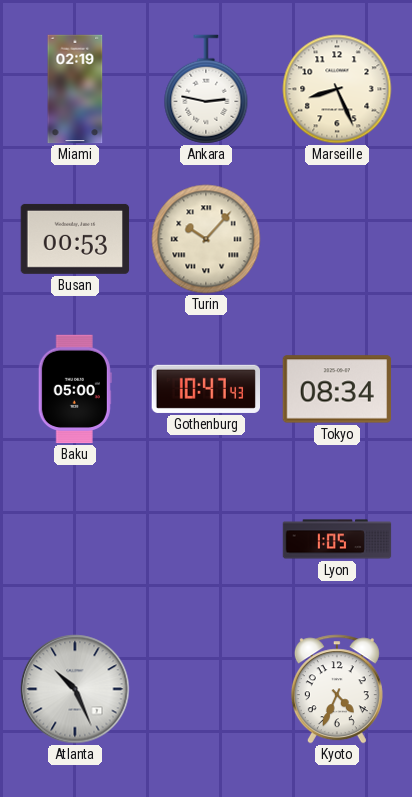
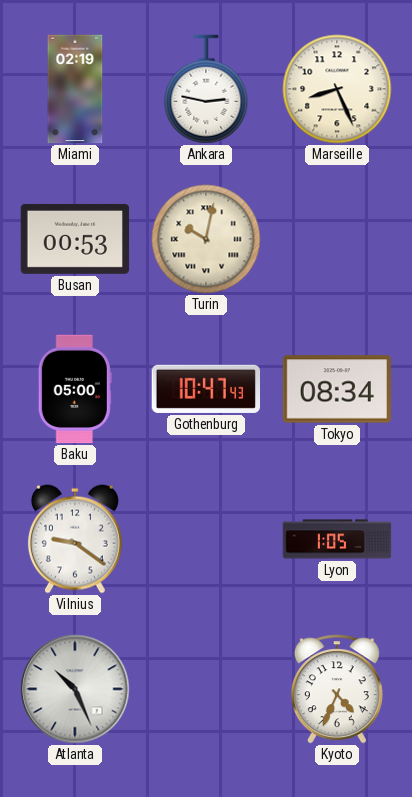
Turin: 10:07 -> 10:02 (206, 239)
Vilnius: none -> 9:21 (75, 539)
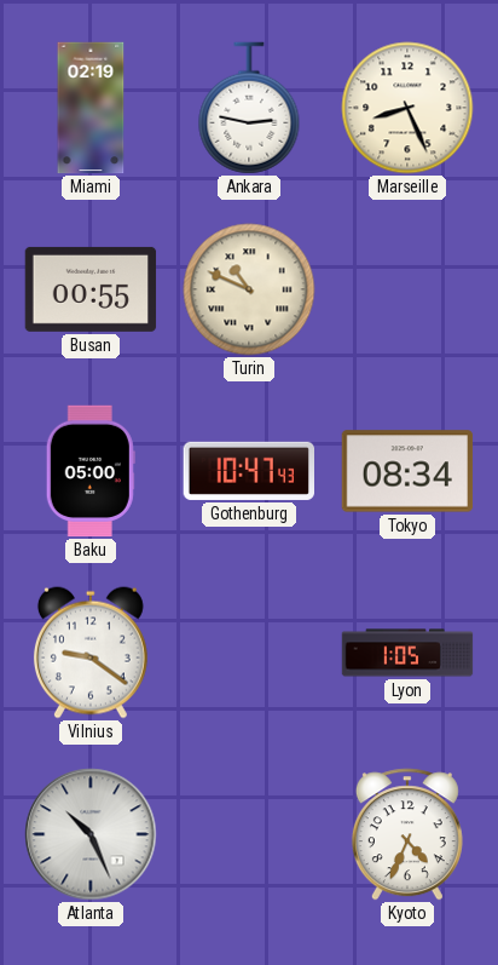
Busan: 00:53 -> 00:55 (91, 289)
Turin: 10:02 -> 10:49 (249, 289)
